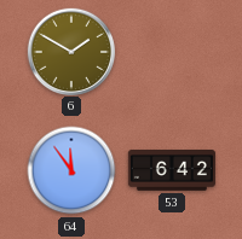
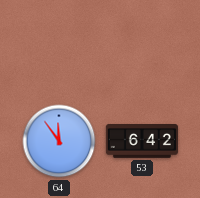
6: 1:50 -> none (70, 51)
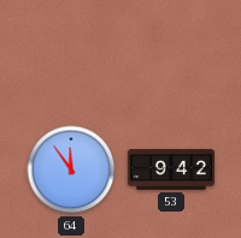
53: 6:42 -> 9:42 (171, 171)
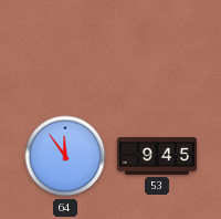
53: 9:42 -> 9:45 (157, 157)
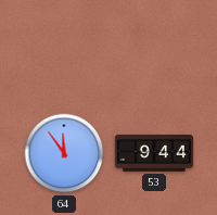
53: 9:45 -> 9:44 (154, 154)
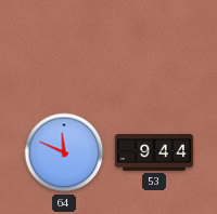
64: 11:54 -> 11:49 (64, 152)
